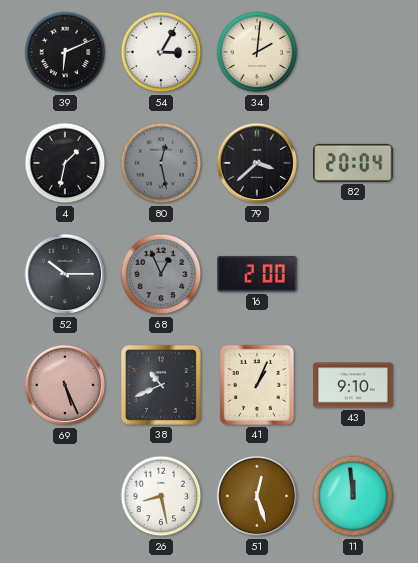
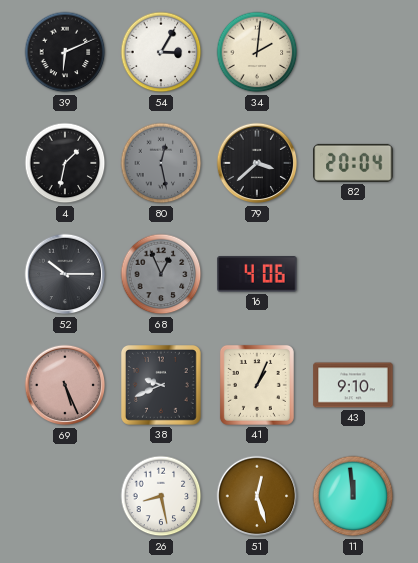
16: 2:00 -> 4:06 (257, 275)
38: 10:41 -> 9:41 (162, 386)
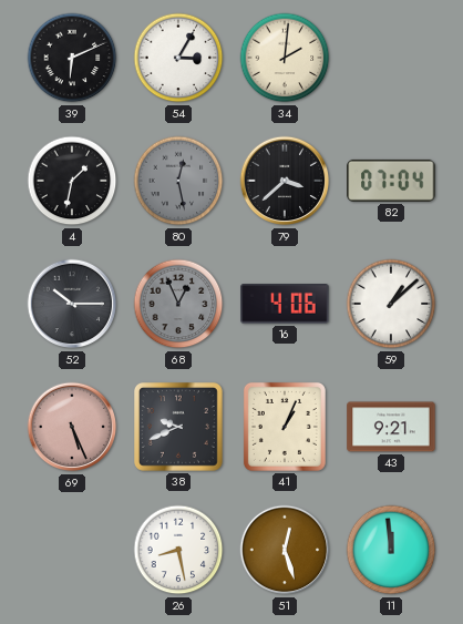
82: 20:04 -> 07:04 (391, 181)
59: none -> 1:08 (391, 304)
43: 9:10 -> 9:21 (391, 427)
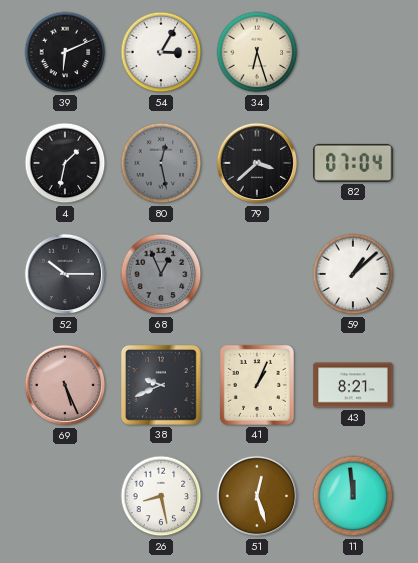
34: 2:01 -> 6:27 (257, 52)
16: 4:06 -> none (285, 305)
43: 9:21 -> 8:21 (353, 385)
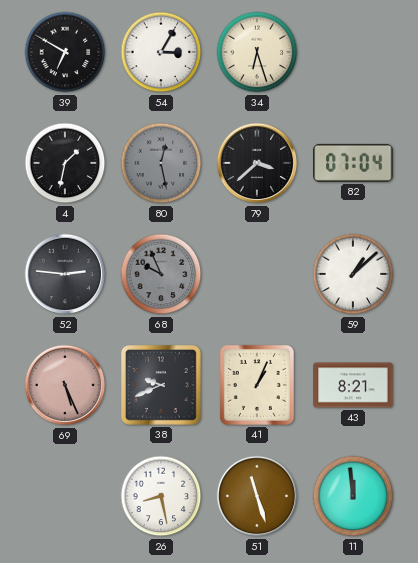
39: 6:11 -> 6:50 (65, 52)
52: 10:15 -> 2:46 (65, 274)
68: 12:56 -> 9:56 (161, 274)
51: 12:27 -> 11:27 (257, 496)
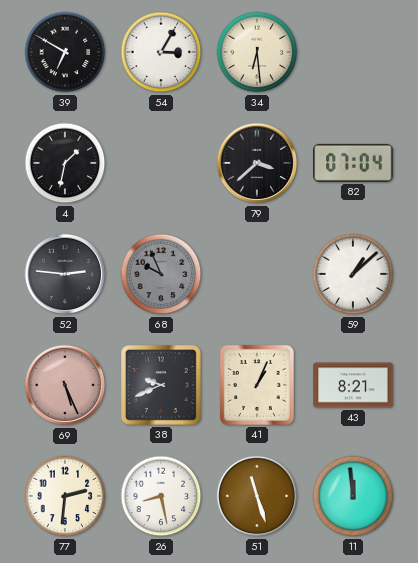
34: 6:27 -> 6:29 (257, 52)
80: 12:28 -> none (161, 163)
77: none -> 2:31 (65, 496)
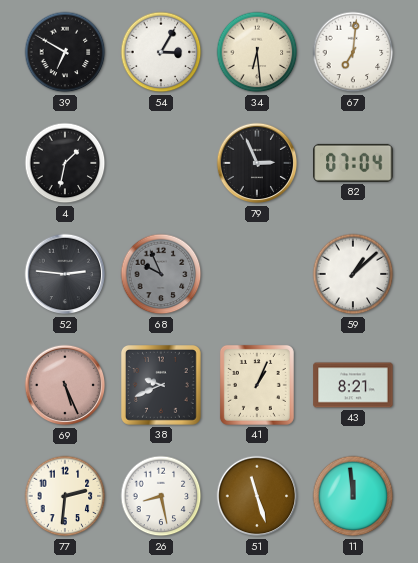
67: none -> 7:01 (353, 52)
79: 3:38 -> 2:56 (257, 163)
